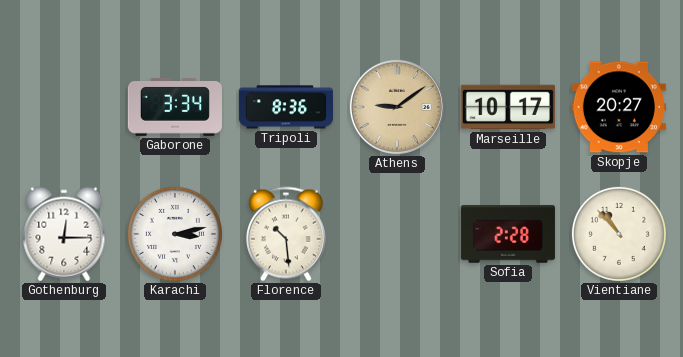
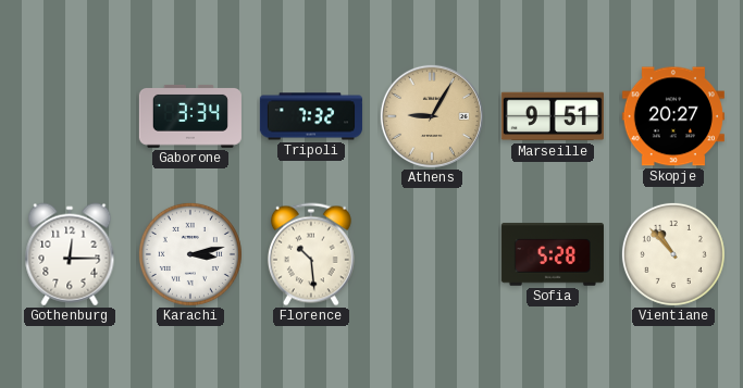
Tripoli: 8:36 -> 7:32 (311, 116)
Athens: 9:09 -> 9:05 (432, 116)
Marseille: 10:17 -> 9:51 (553, 116)
Sofia: 2:28 -> 5:28 (553, 254)
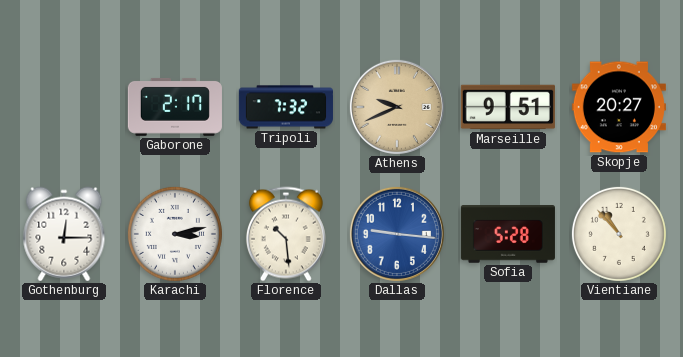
Gaborone: 3:34 -> 2:17 (175, 107)
Athens: 9:05 -> 9:41 (397, 107)
Dallas: none -> 9:16 (397, 234)
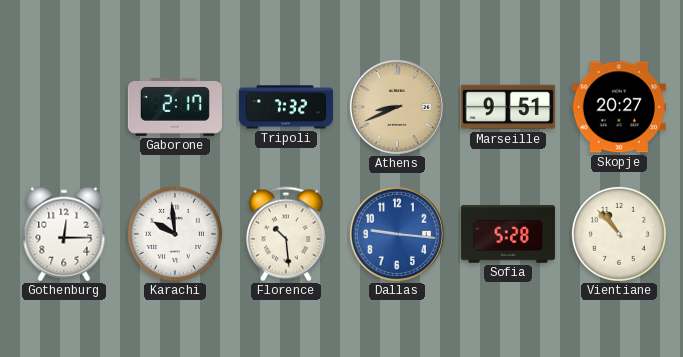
Athens: 9:41 -> 8:41 (397, 107)
Karachi: 3:13 -> 9:59 (175, 234)
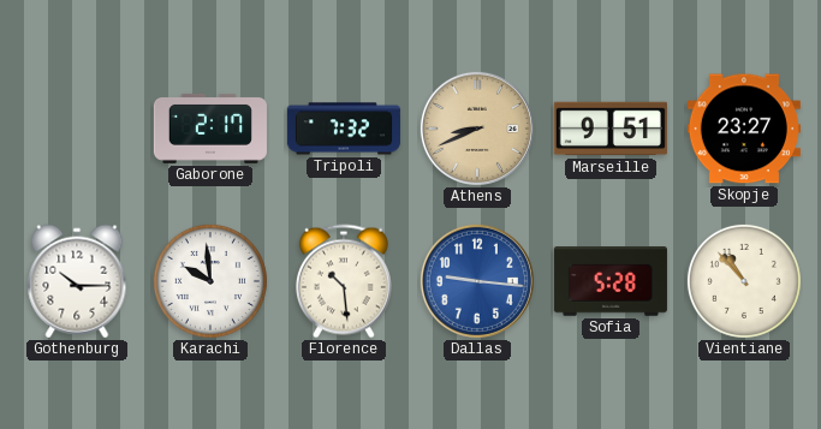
Skopje: 20:27 -> 23:27 (744, 129)
Gothenburg: 12:15 -> 10:15 (77, 281)
